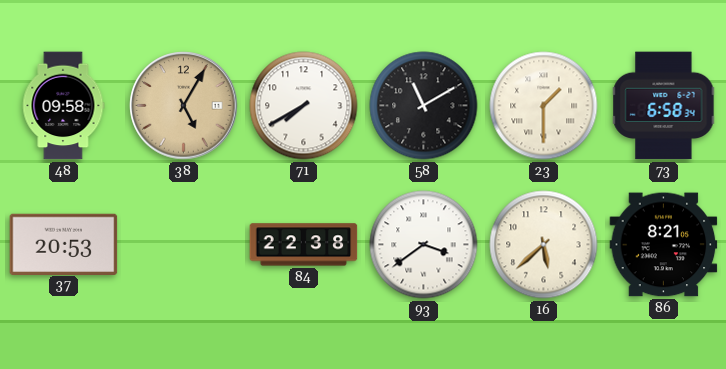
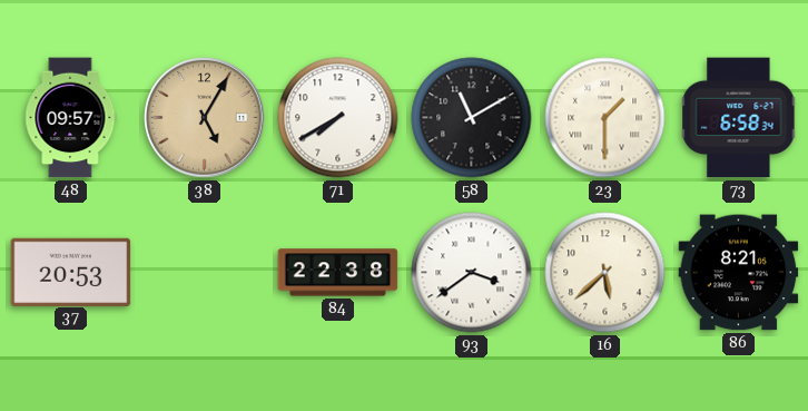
48: 09:58 -> 09:57 (71, 118)
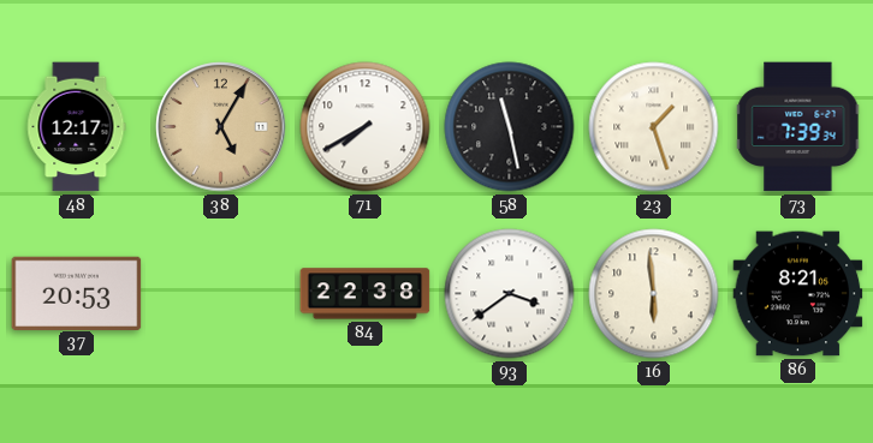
48: 09:57 -> 12:17 (77, 127)
58: 11:10 -> 11:28 (510, 127)
23: 1:30 -> 1:27 (654, 127)
73: 6:58 -> 7:39 (798, 127)
16: 5:38 -> 5:59 (654, 294)
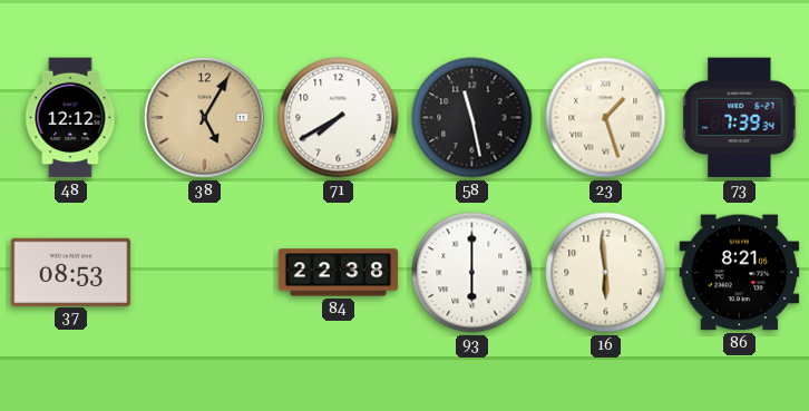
48: 12:17 -> 12:12 (71, 118)
37: 20:53 -> 08:53 (71, 272)
93: 3:39 -> 6:00 (472, 273)
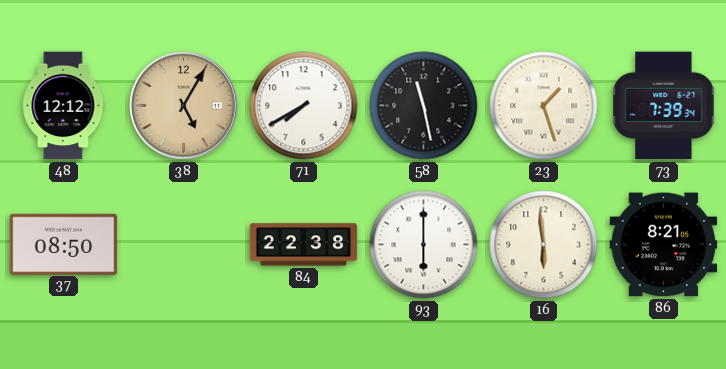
37: 08:53 -> 08:50 (64, 244)
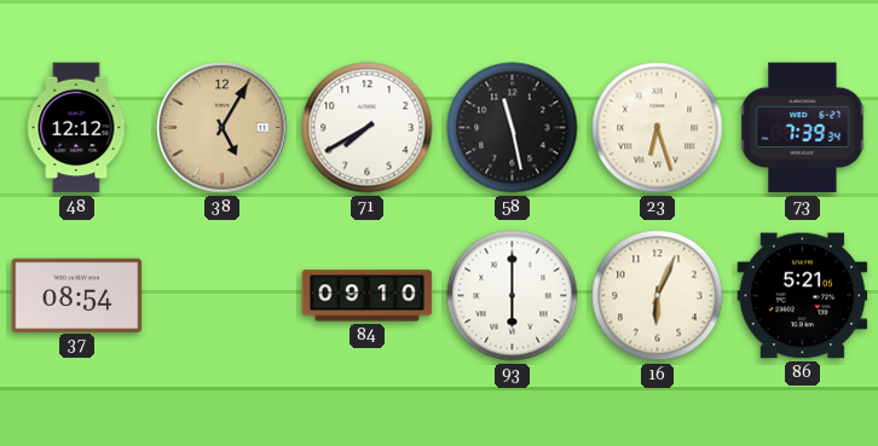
23: 1:27 -> 6:27 (658, 128)
37: 08:50 -> 08:54 (77, 295)
84: 22:38 -> 09:10 (368, 296)
16: 5:59 -> 6:04 (658, 296)
86: 8:21 -> 5:21 (803, 296)
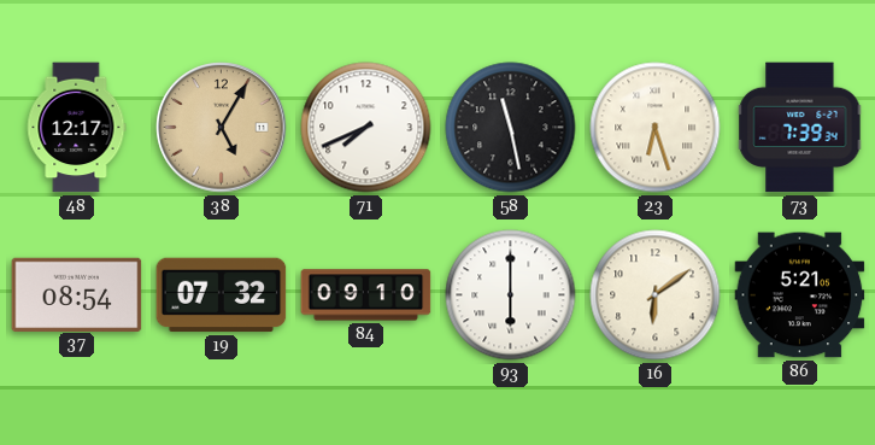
48: 12:12 -> 12:17 (77, 128)
71: 7:40 -> 7:41 (366, 128)
19: none -> 07:32 (222, 295)
16: 6:04 -> 6:09 (656, 295)
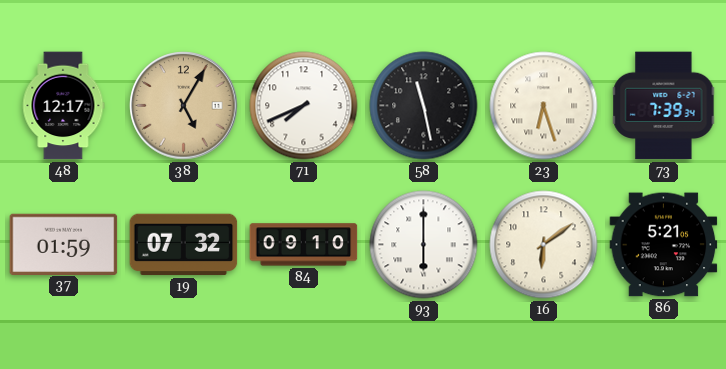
37: 08:54 -> 01:59 (64, 244)
